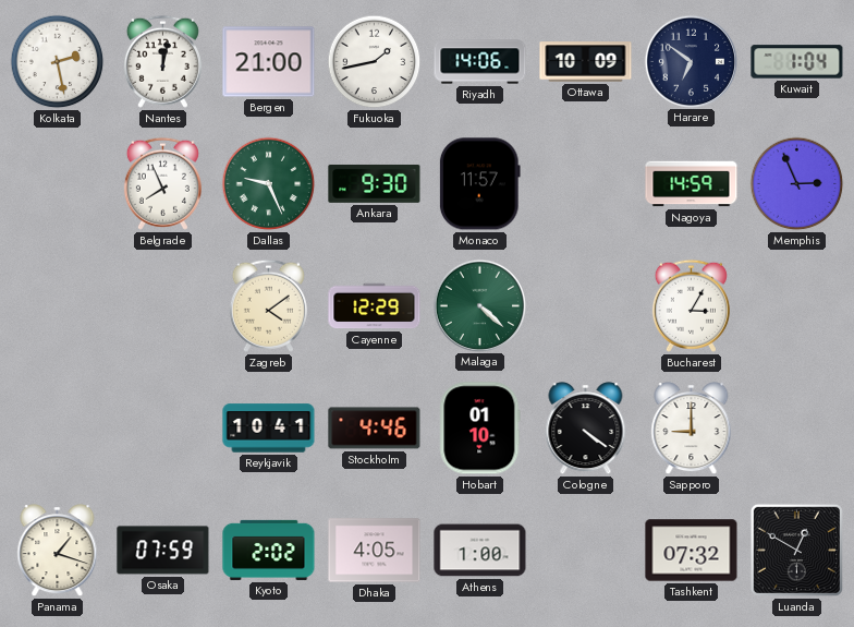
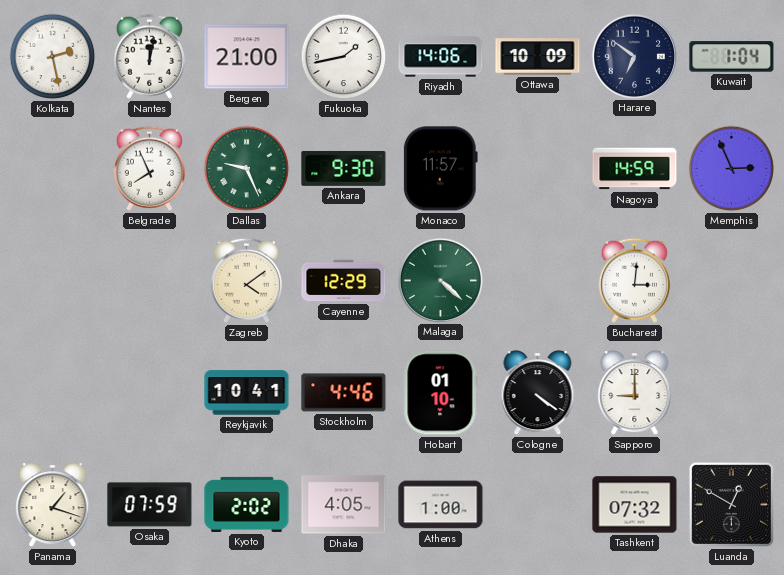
Bucharest: 3:05 -> 3:01 (634, 280)
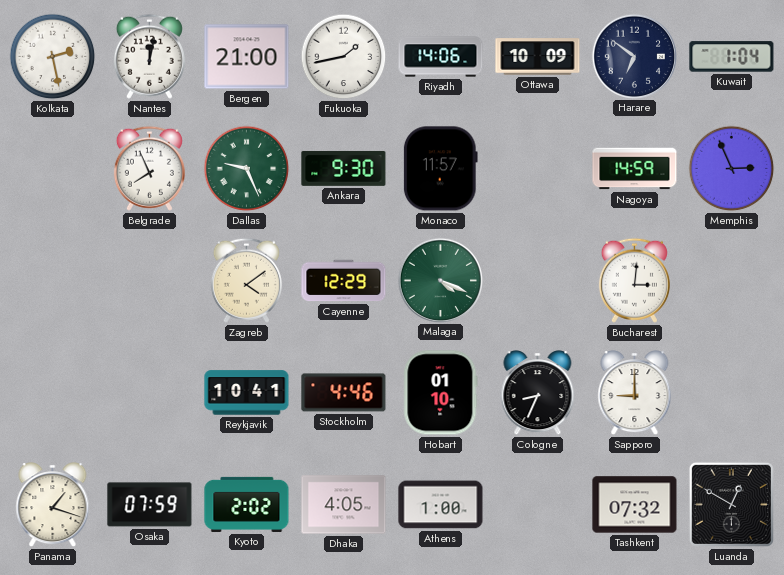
Malaga: 4:22 -> 4:19 (440, 280)
Cologne: 4:21 -> 8:34 (538, 393)
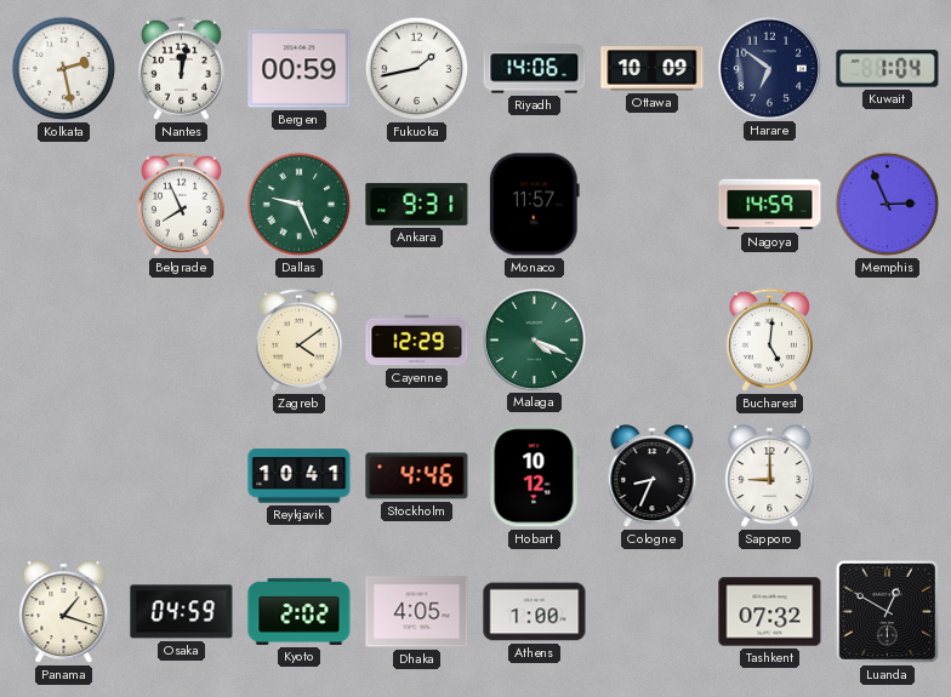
Bergen: 21:00 -> 00:59 (300, 69)
Ankara: 9:30 -> 9:31 (417, 204)
Bucharest: 3:01 -> 5:01 (769, 339)
Hobart: 01:10 -> 10:12 (535, 476)
Osaka: 07:59 -> 04:59 (182, 612)
